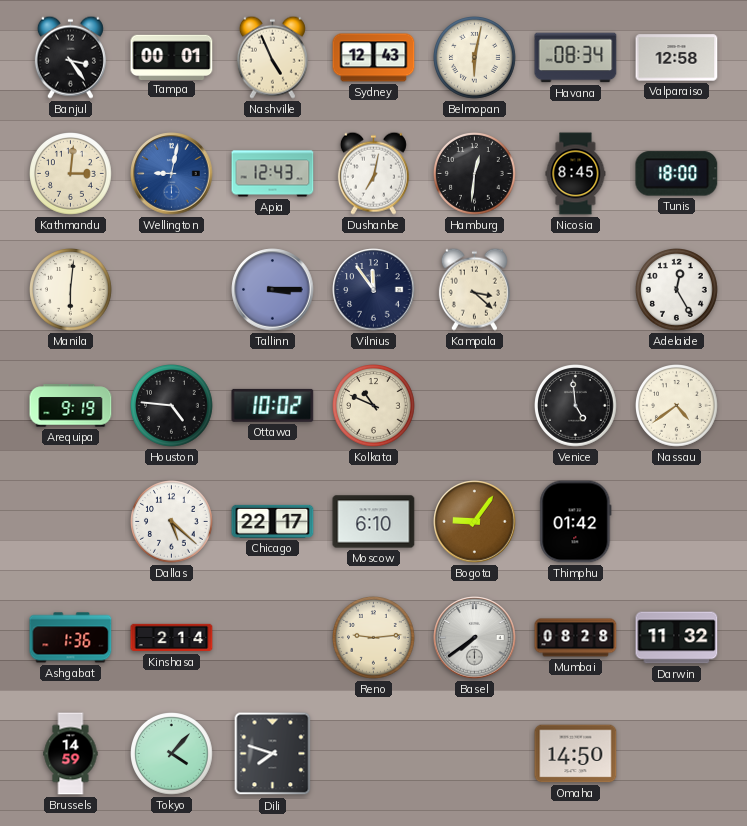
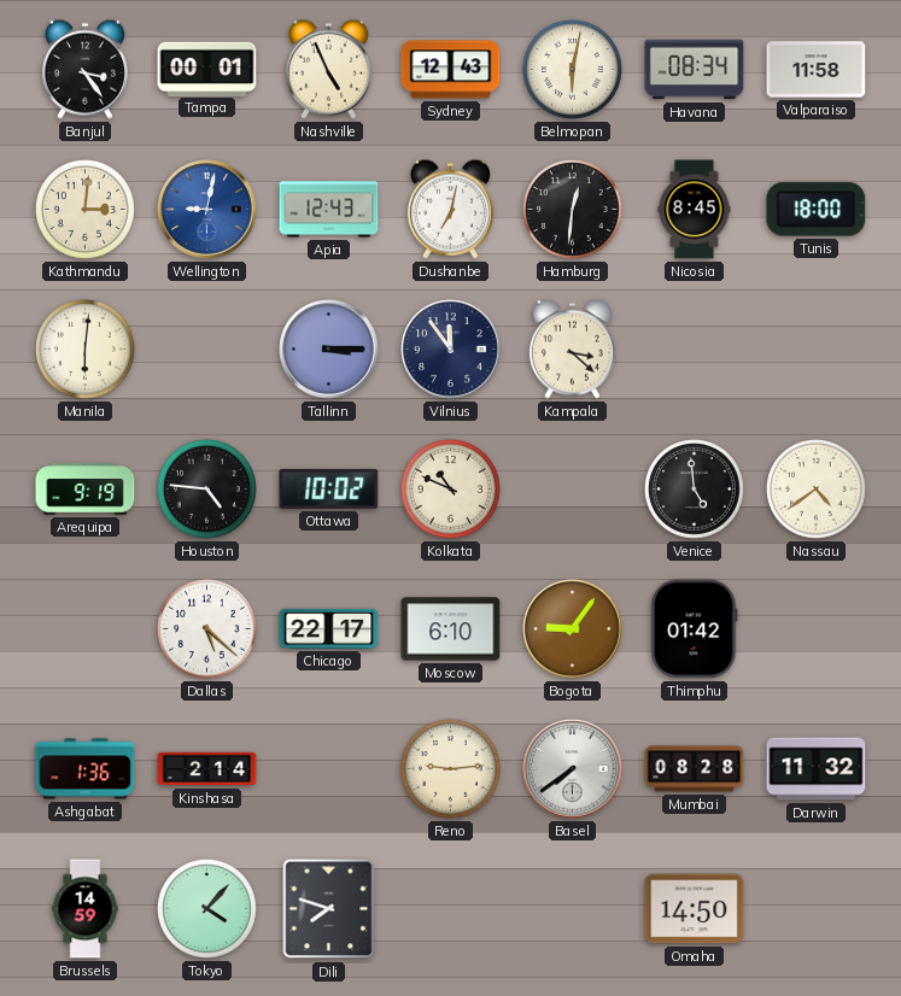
Valparaiso: 12:58 -> 11:58 (817, 70)
Adelaide: 12:25 -> none (677, 290)
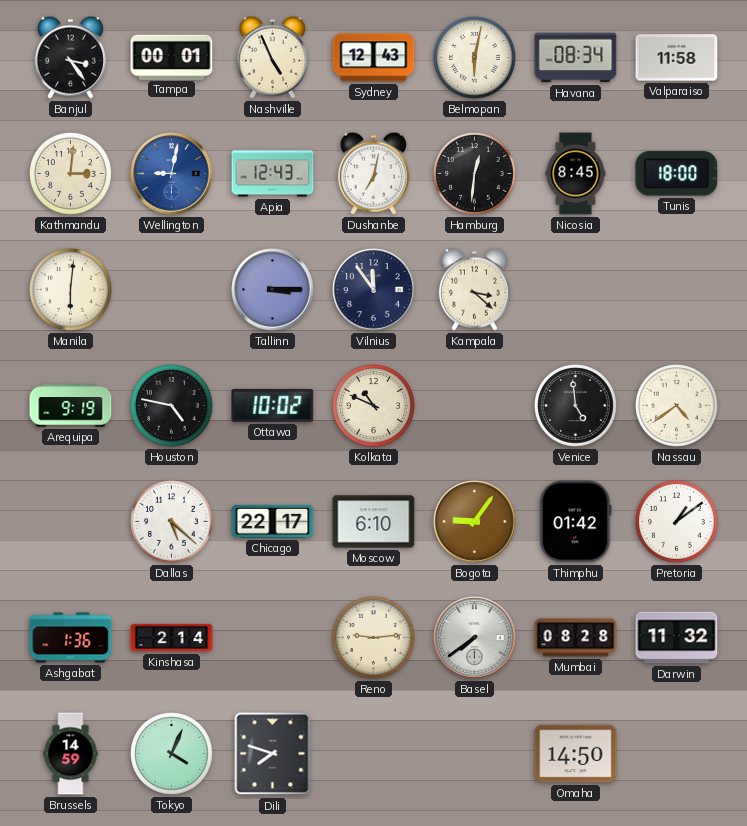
Houston: 4:46 -> 4:47 (172, 406)
Pretoria: none -> 1:09 (677, 522)
Tokyo: 4:07 -> 4:04 (172, 754)
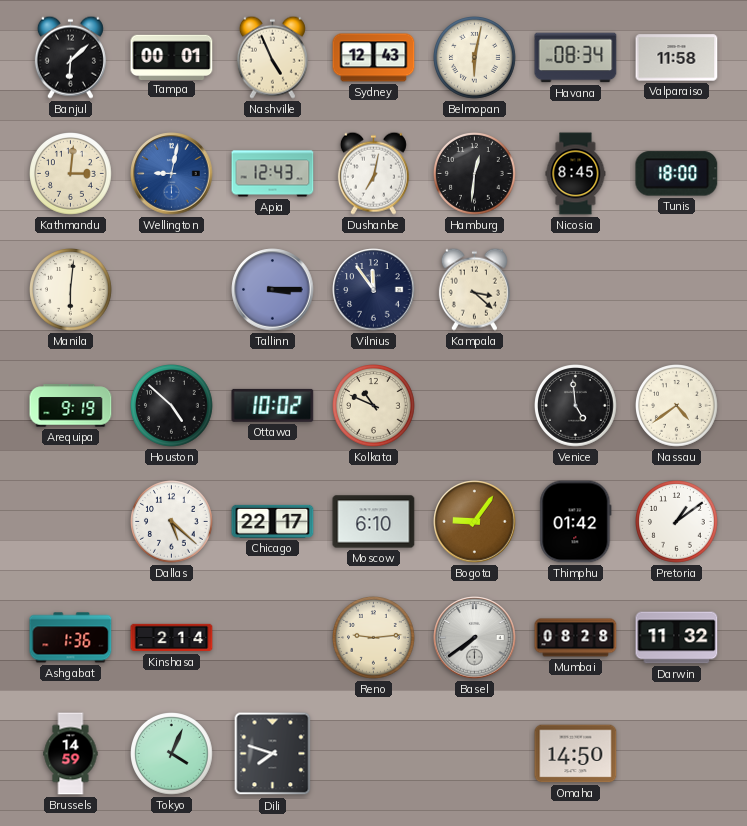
Banjul: 3:24 -> 6:08 (70, 57)
Houston: 4:47 -> 4:52 (172, 406)
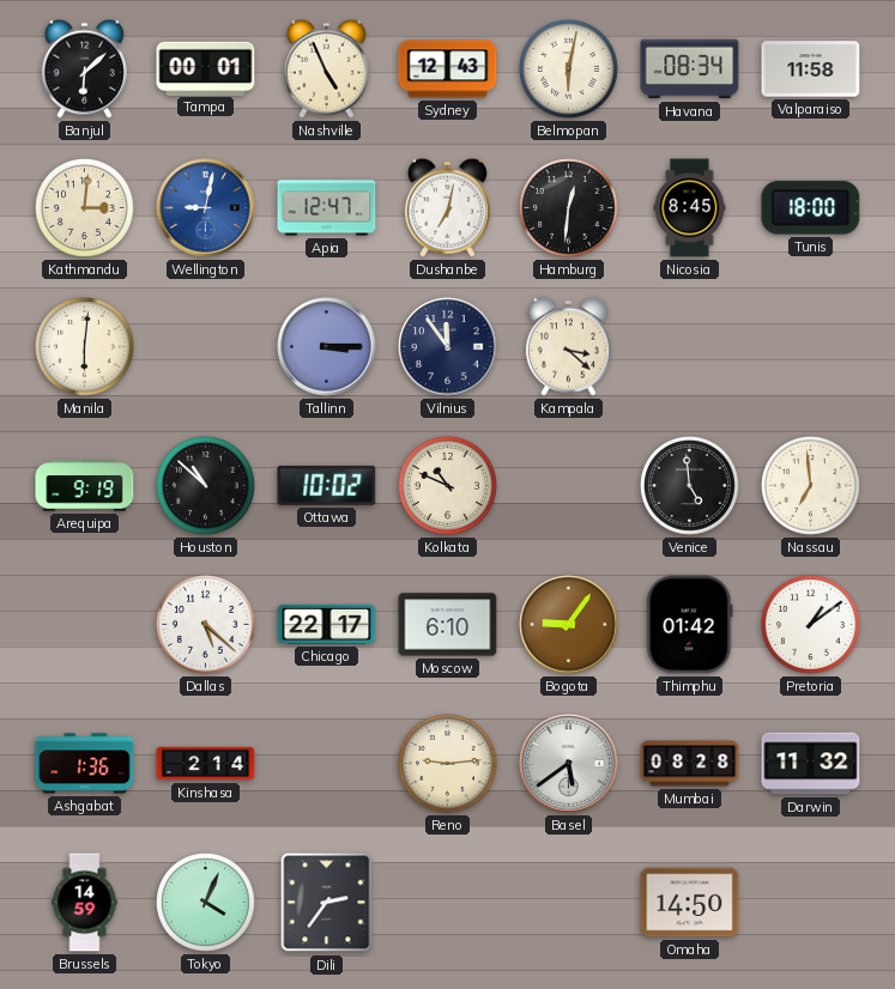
Apia: 12:43 -> 12:47 (327, 208)
Houston: 4:52 -> 10:52 (206, 486)
Nassau: 4:39 -> 6:59 (811, 486)
Basel: 7:39 -> 5:39 (569, 764)
Dili: 7:48 -> 2:36 (327, 903)
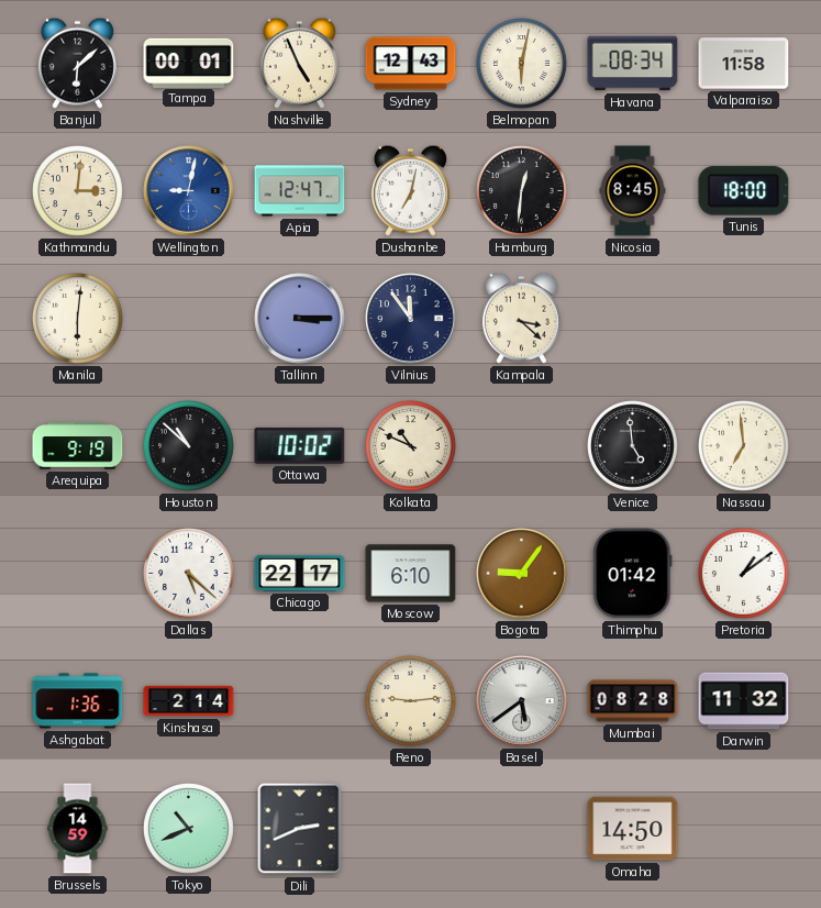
Tokyo: 4:04 -> 10:41 (189, 829)
Dili: 2:36 -> 2:41 (300, 829)
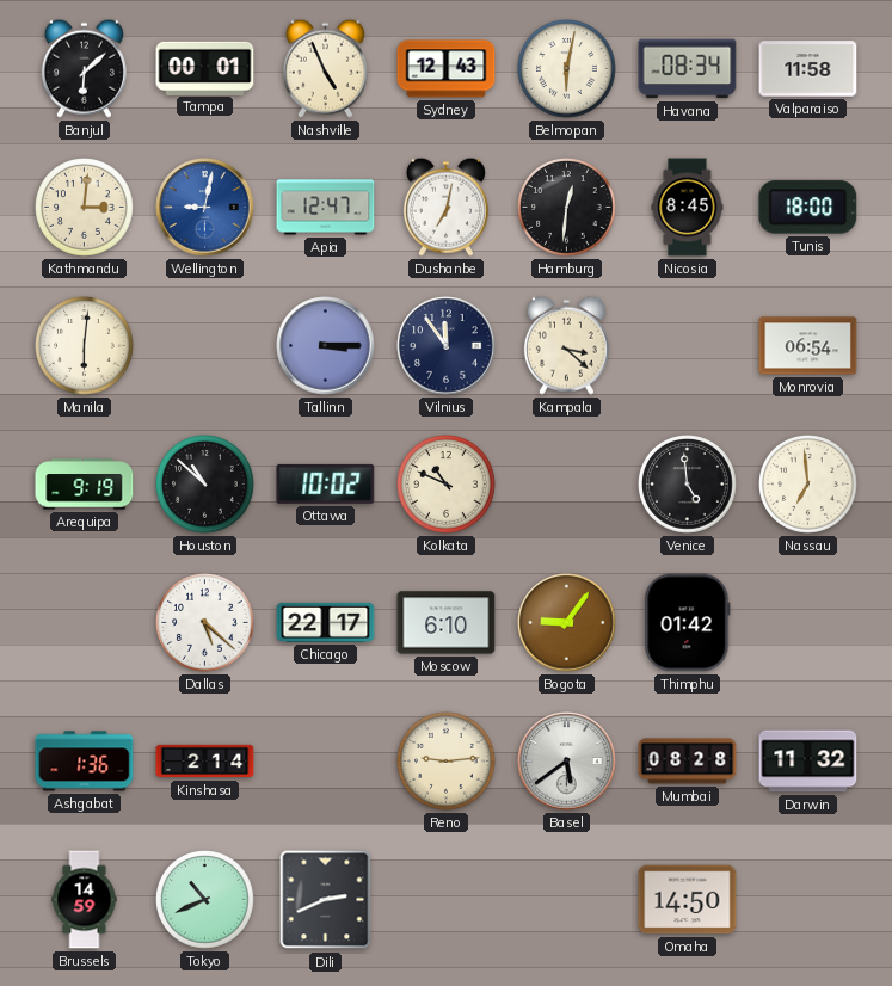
Monrovia: none -> 06:54 (808, 346)
Pretoria: 1:09 -> none (744, 574)
